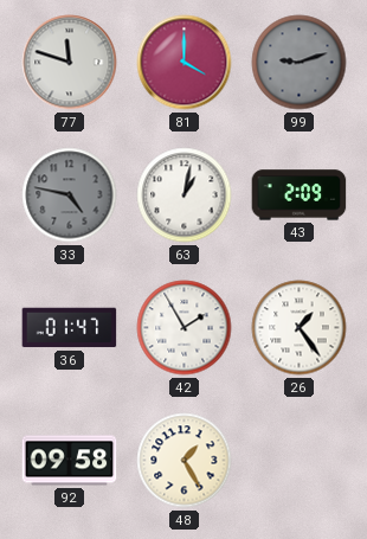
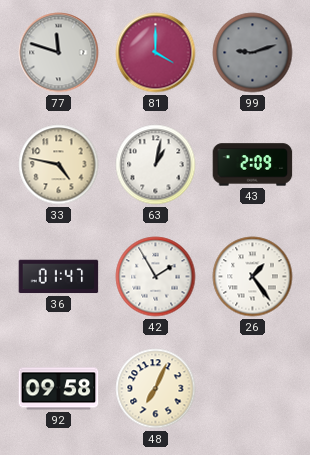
33 dial: grey -> cream (59, 165)
48: 1:25 -> 7:04 (156, 389)
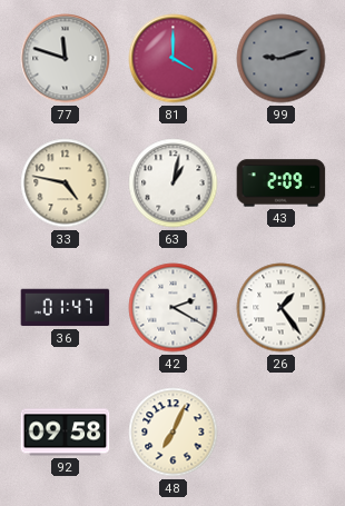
42: 1:55 -> 2:20 (174, 308)
